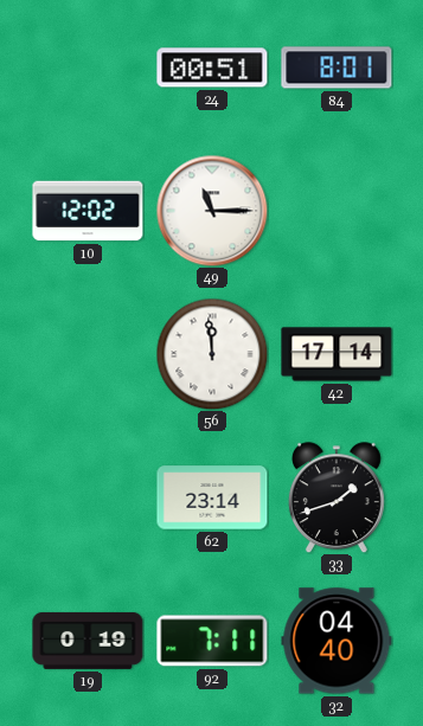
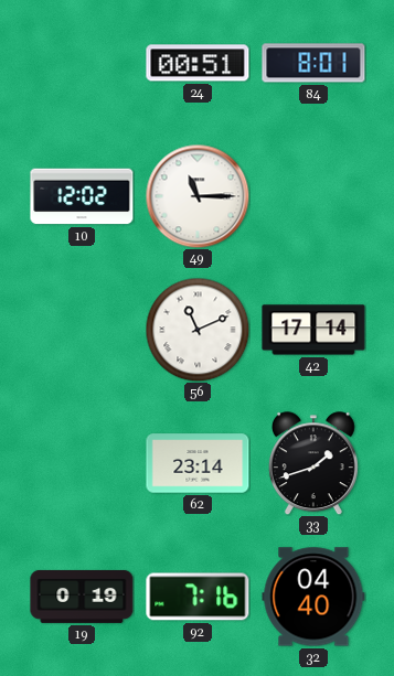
56: 11:59 -> 11:11 (198, 330)
92: 7:11 -> 7:16 (198, 597)
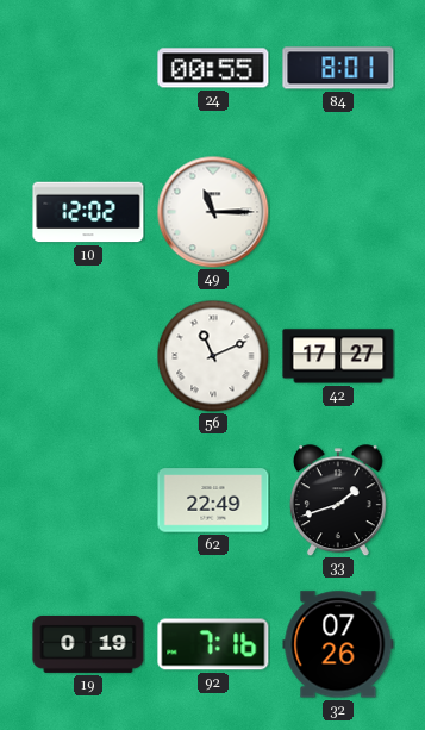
24: 00:51 -> 00:55 (213, 68)
42: 17:14 -> 17:27 (338, 356)
62: 23:14 -> 22:49 (213, 500)
32: 04:40 -> 07:26 (338, 644)
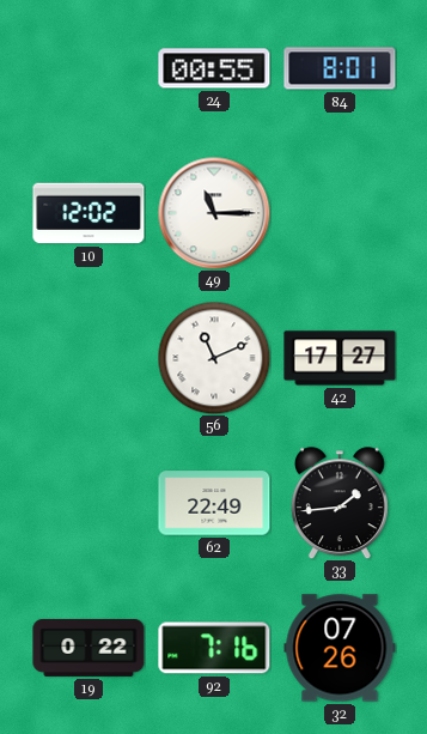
33: 1:42 -> 1:44 (340, 503)
19: 0:19 -> 0:22 (89, 648)
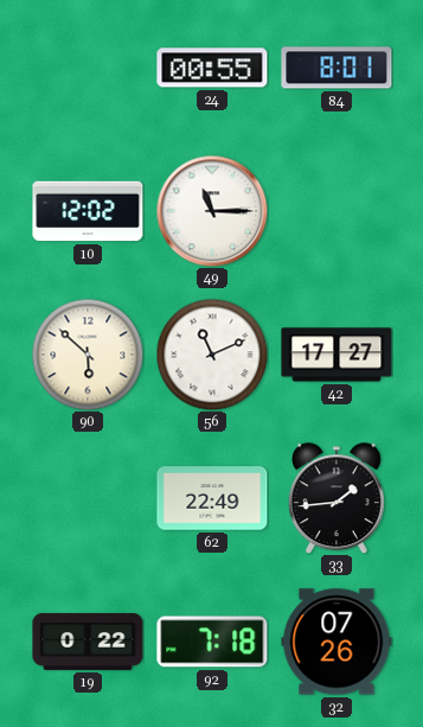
90: none -> 5:52 (88, 355)
92: 7:16 -> 7:18 (212, 642)
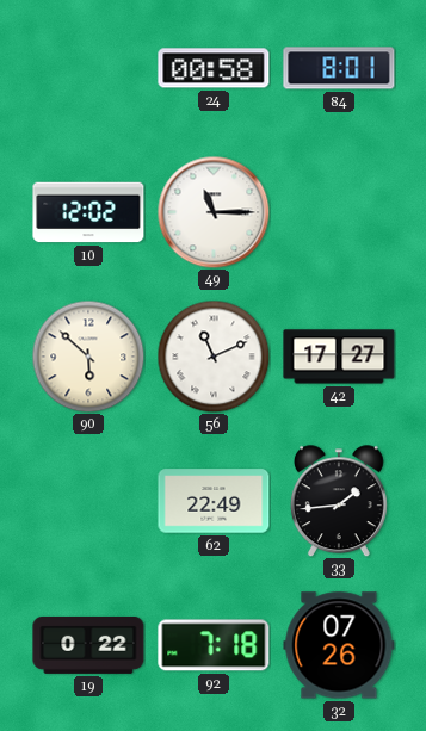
24: 00:55 -> 00:58 (214, 68)
